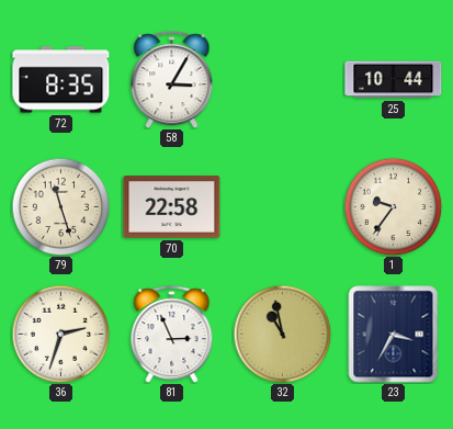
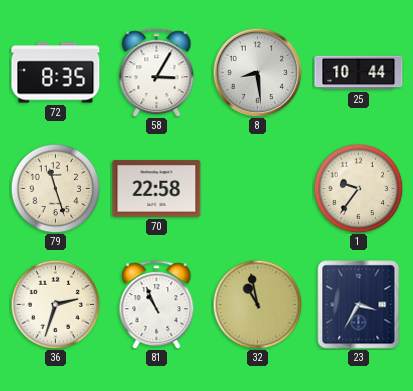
8: none -> 8:29 (257, 72)
81: 2:56 -> 10:56 (157, 305)
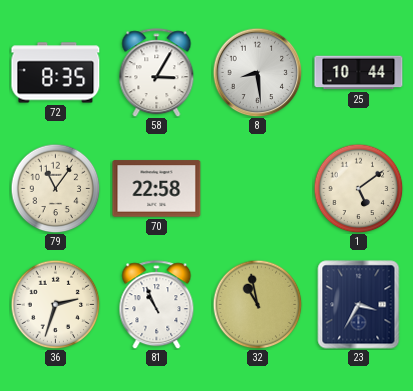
79: 11:27 -> 11:06 (55, 188)
1: 9:36 -> 5:09 (358, 188)
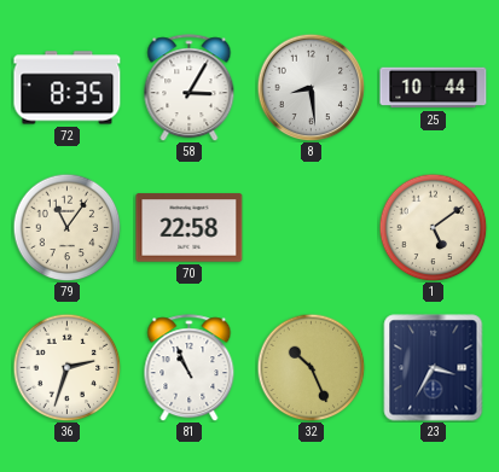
32: 10:58 -> 10:26 (311, 367)
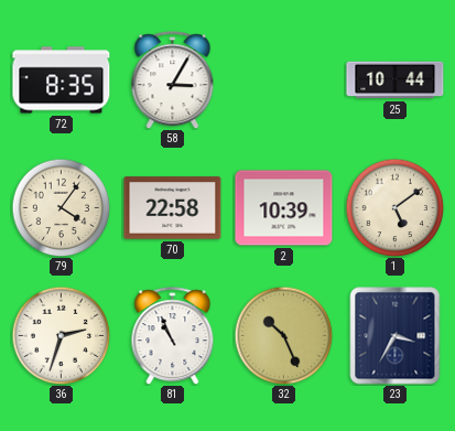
8: 8:29 -> none (311, 87)
79: 11:06 -> 4:06 (61, 207)
2: none -> 10:39 (284, 208)
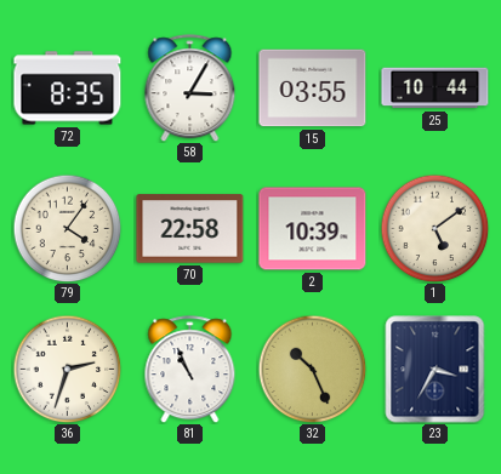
15: none -> 03:55 (313, 88)
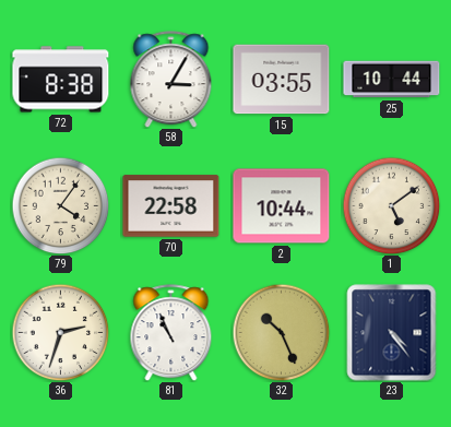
72: 8:35 -> 8:38 (61, 80)
2: 10:39 -> 10:44 (282, 206)
23: 3:35 -> 4:24 (392, 333)
